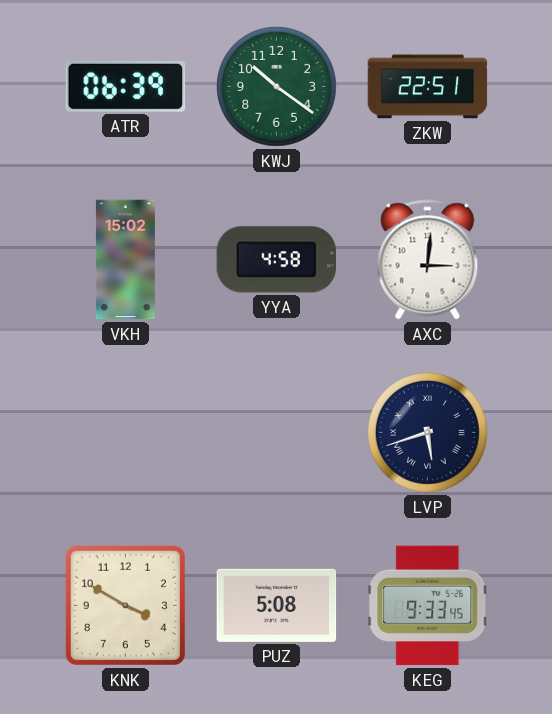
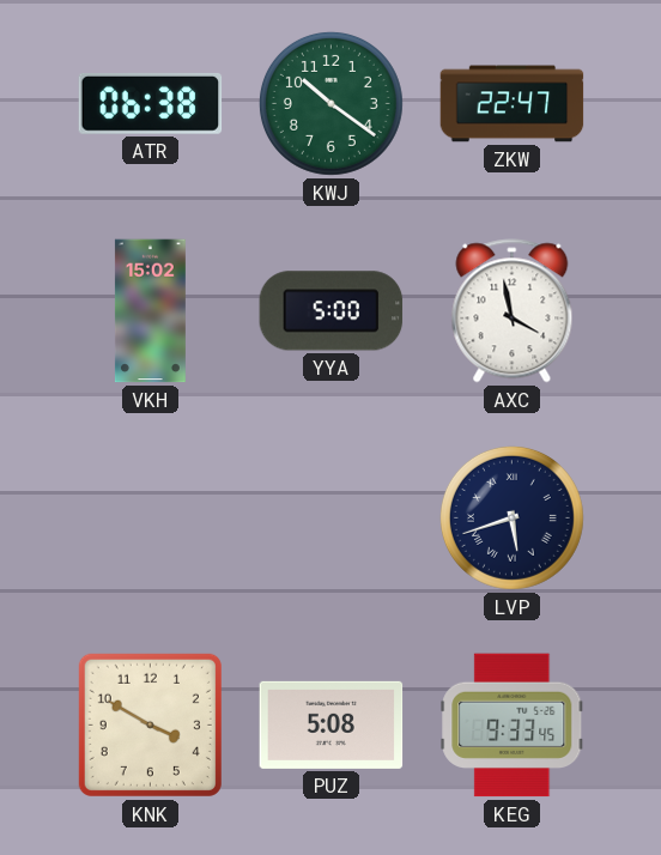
ATR: 06:39 -> 06:38 (151, 103)
ZKW: 22:51 -> 22:47 (513, 104)
YYA: 4:58 -> 5:00 (332, 311)
AXC: 3:01 -> 3:58 (513, 311)
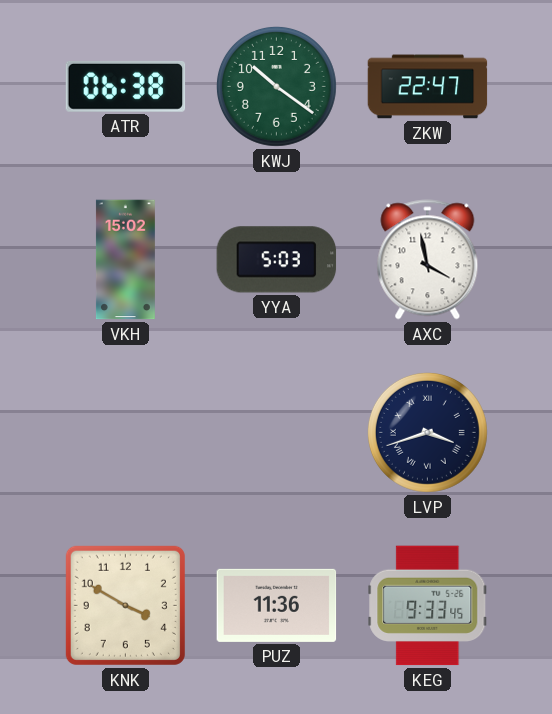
YYA: 5:00 -> 5:03 (277, 260)
LVP: 5:42 -> 3:42 (427, 432)
PUZ: 5:08 -> 11:36 (277, 605)
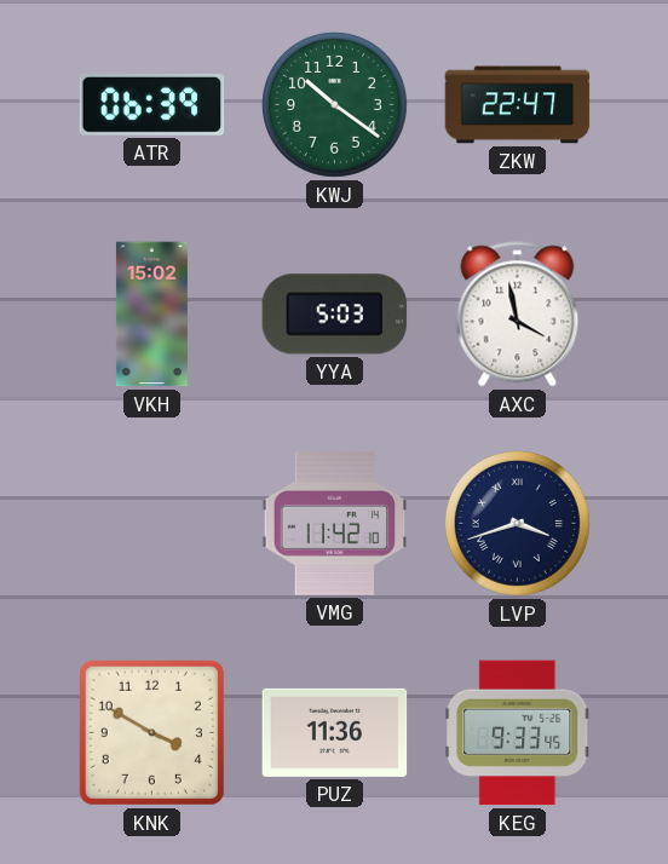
ATR: 06:38 -> 06:39 (152, 104)
VMG: none -> 11:42 (335, 524)
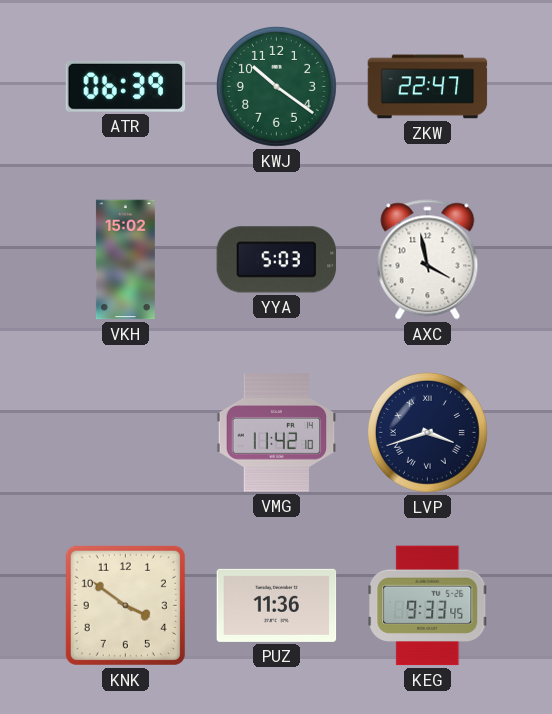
KNK: 3:50 -> 3:51 (125, 605)
